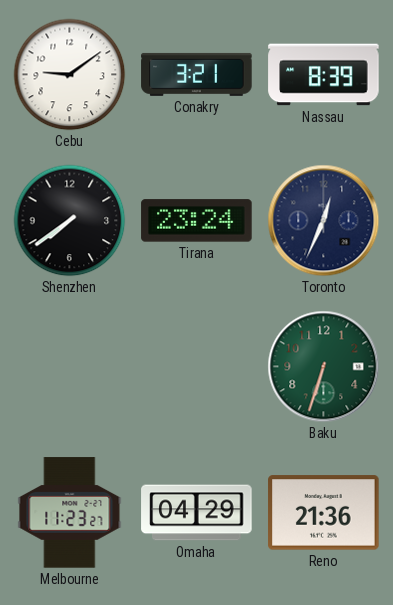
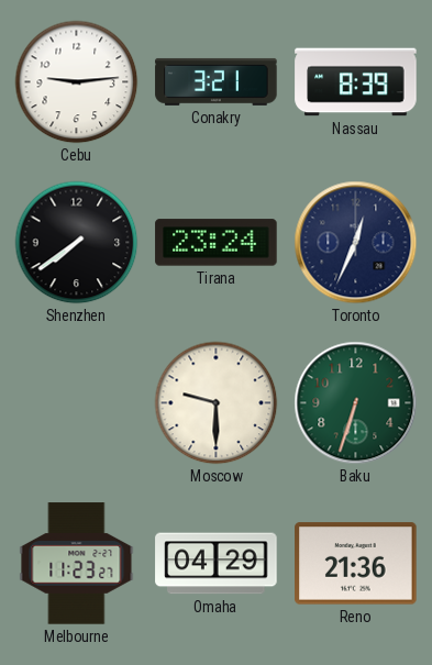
Cebu: 9:09 -> 9:14 (77, 82)
Moscow: none -> 9:30 (217, 403)
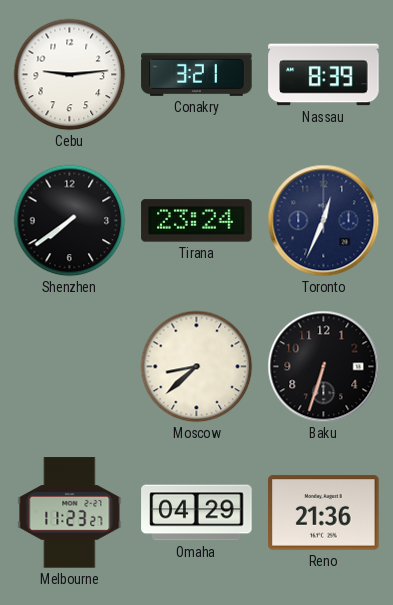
Moscow: 9:30 -> 8:38 (197, 367)
Baku dial: green -> black (324, 367)
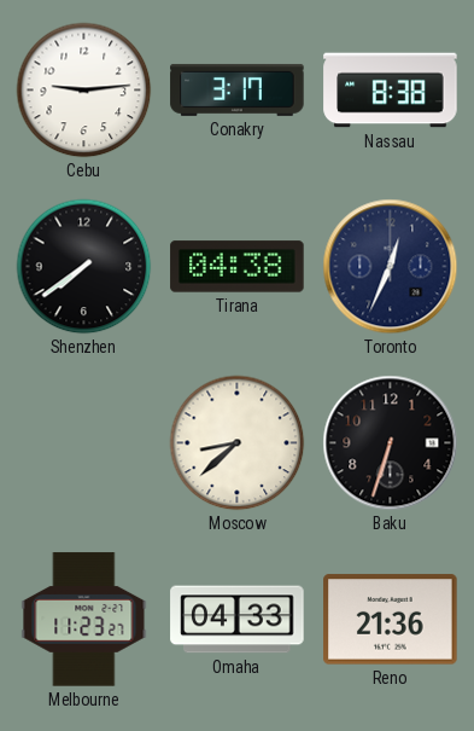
Conakry: 3:21 -> 3:17 (238, 89)
Nassau: 8:39 -> 8:38 (391, 91)
Tirana: 23:24 -> 04:38 (238, 267)
Omaha: 04:29 -> 04:33 (238, 620)
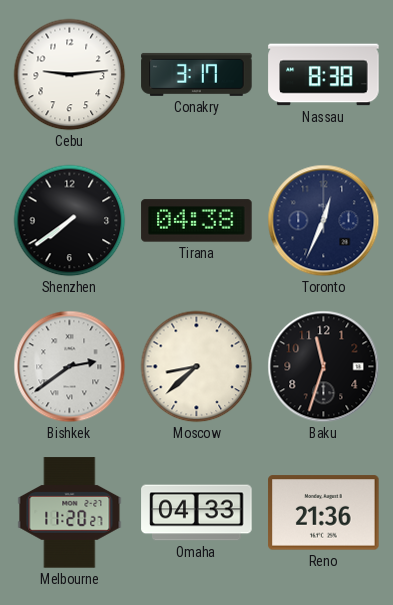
Bishkek: none -> 2:39 (70, 367)
Baku: 6:33 -> 11:33 (324, 367)
Melbourne: 11:23 -> 11:20 (70, 513)
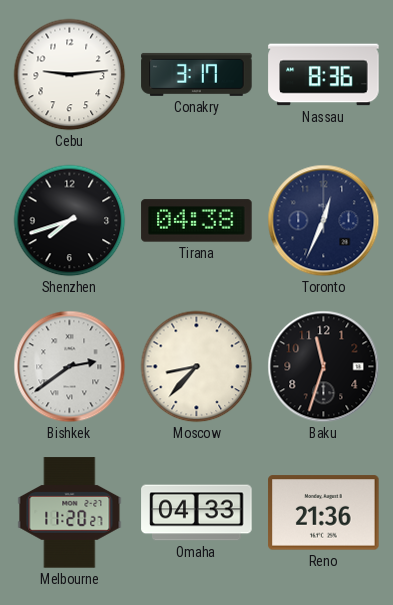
Nassau: 8:38 -> 8:36 (324, 75)
Shenzhen: 7:39 -> 7:42 (70, 221)
Moscow: 8:38 -> 8:37 (197, 367)
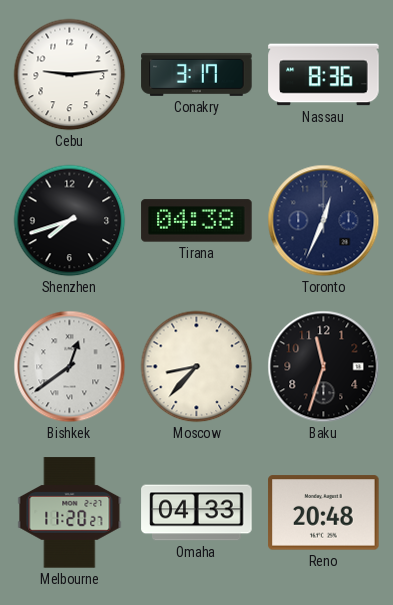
Bishkek: 2:39 -> 12:39 (70, 367)
Reno: 21:36 -> 20:48 (324, 513)
